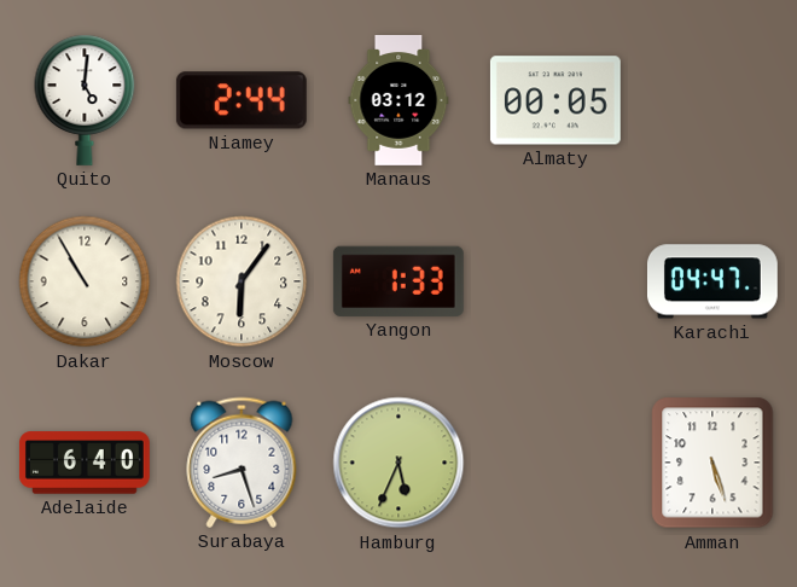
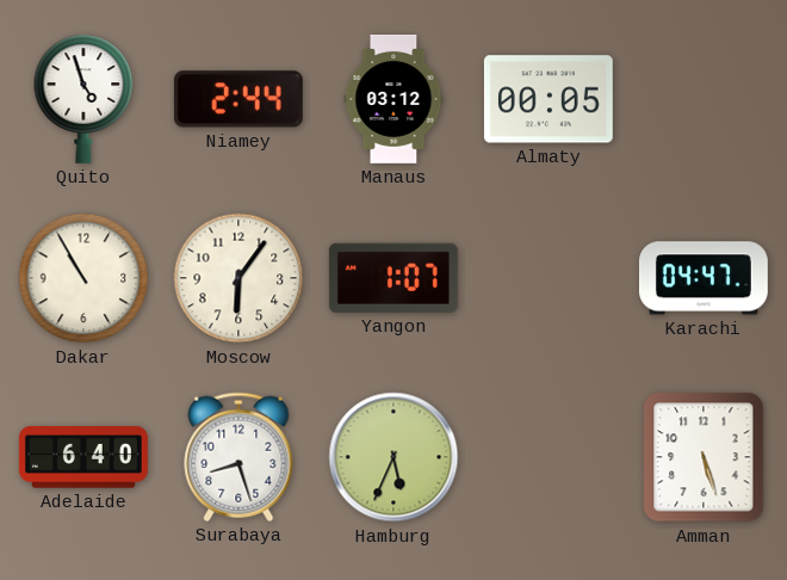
Quito: 5:01 -> 4:57 (83, 99)
Yangon: 1:33 -> 1:07 (393, 278)
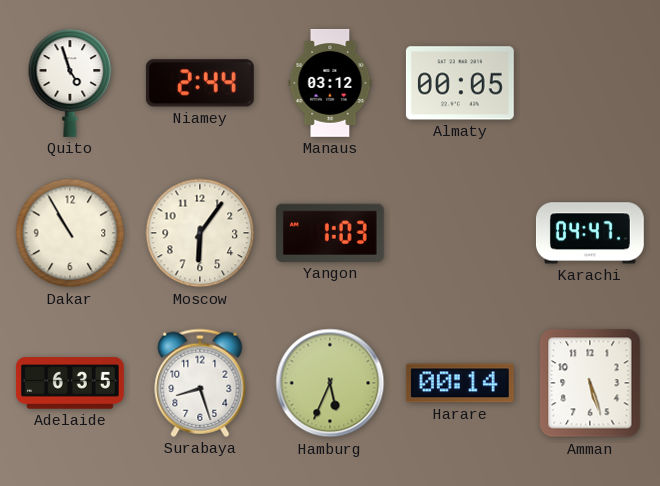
Yangon: 1:07 -> 1:03 (330, 233)
Adelaide: 6:40 -> 6:35 (70, 383)
Harare: none -> 00:14 (460, 383)
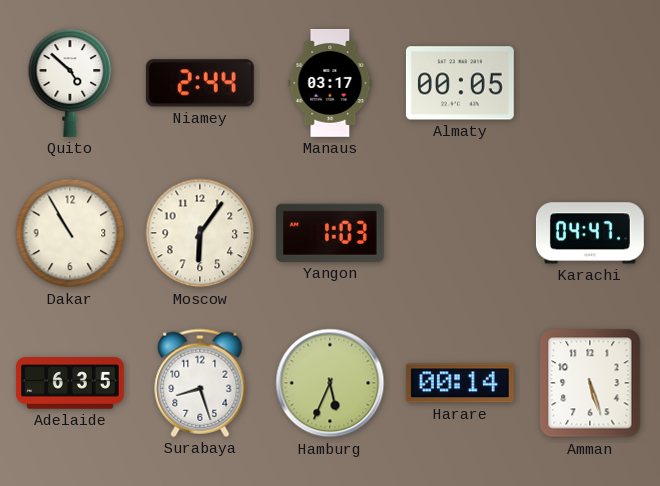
Quito: 4:57 -> 4:52 (70, 83)
Manaus: 03:12 -> 03:17 (330, 84)
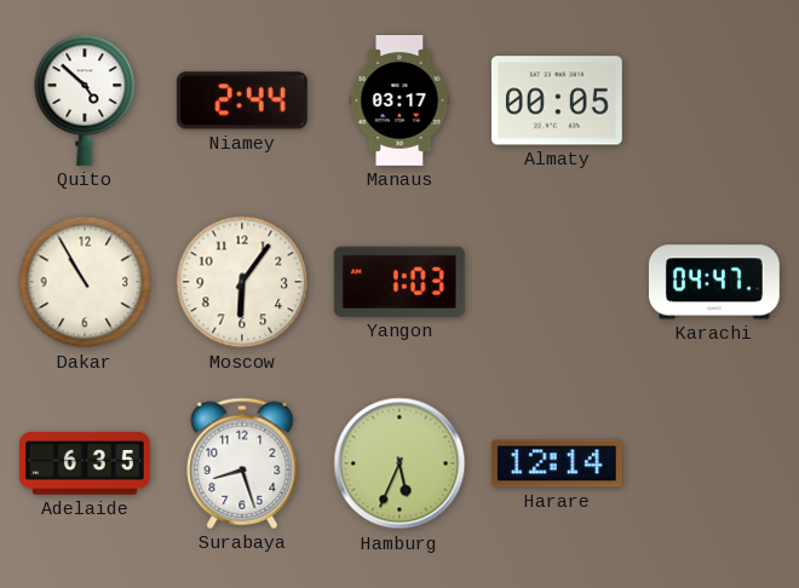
Harare: 00:14 -> 12:14 (557, 463)
Amman: 5:27 -> none (590, 383)
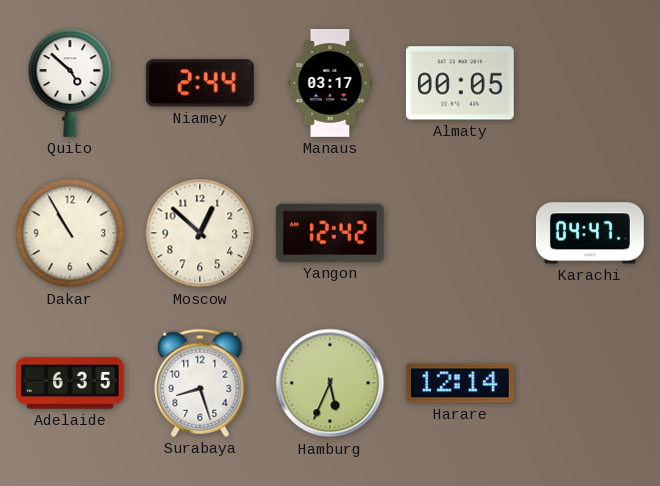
Moscow: 6:06 -> 12:52 (200, 233)
Yangon: 1:03 -> 12:42 (330, 233)
